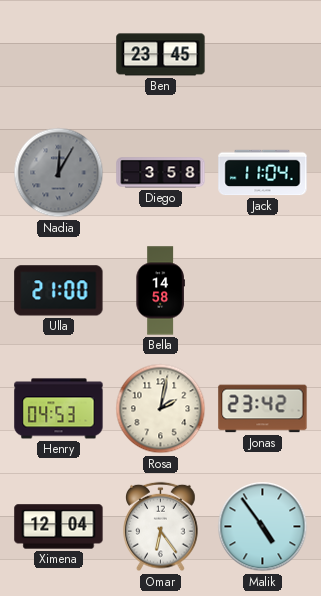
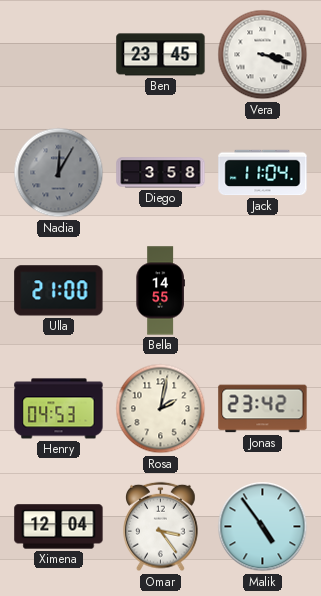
Vera: none -> 3:18 (263, 55)
Bella: 14:58 -> 14:55 (160, 291)
Omar: 6:24 -> 3:24 (161, 527)
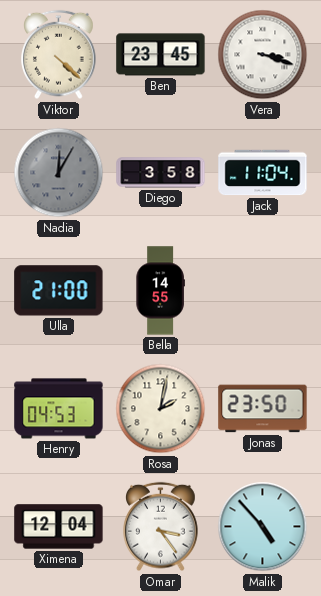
Viktor: none -> 4:22 (59, 55)
Jonas: 23:42 -> 23:50 (263, 409)
Malik: 4:54 -> 4:53 (263, 527)
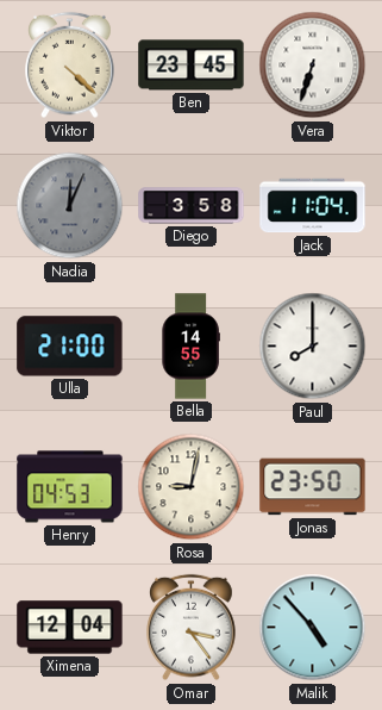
Vera: 3:18 -> 6:33 (313, 66)
Nadia: 12:05 -> 12:04 (70, 206)
Paul: none -> 8:00 (313, 347)
Rosa: 2:02 -> 9:02 (192, 487)
